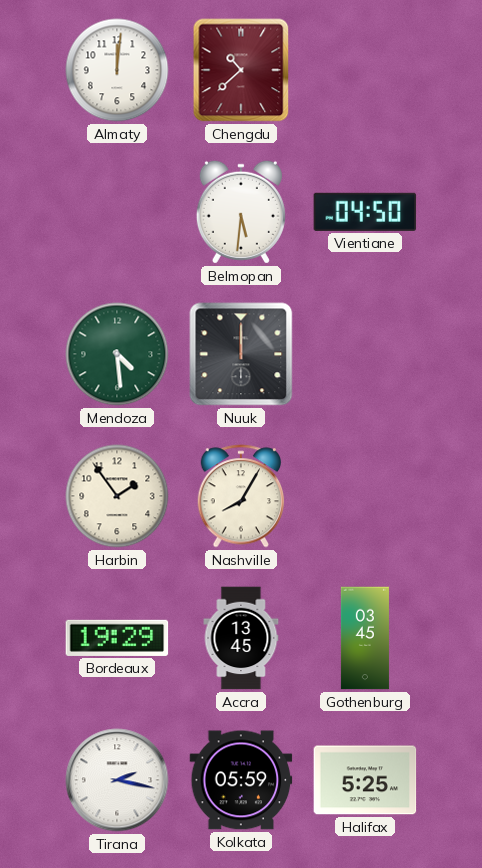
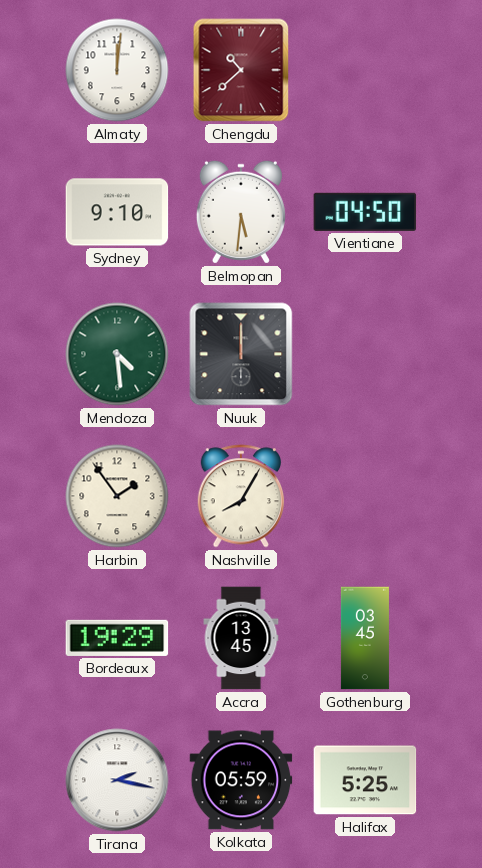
Sydney: none -> 9:10 (117, 212)
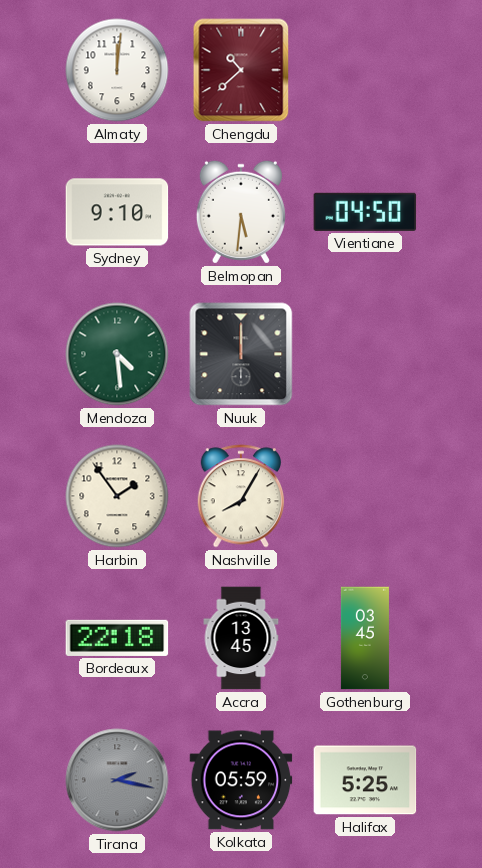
Bordeaux: 19:29 -> 22:18 (117, 638)
Tirana dial: white -> grey (117, 780)
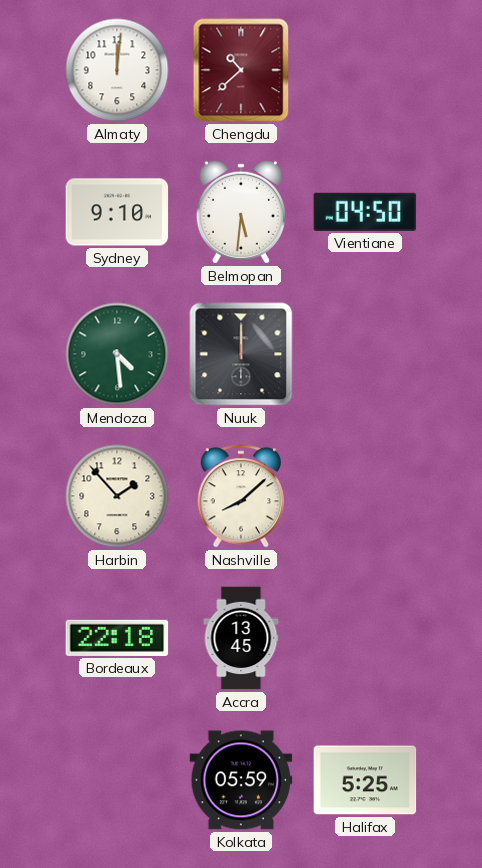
Harbin: 1:54 -> 1:53 (117, 496)
Nashville: 8:05 -> 8:08 (241, 496)
Gothenburg: 03:45 -> none (365, 638)
Tirana: 2:17 -> none (117, 780)
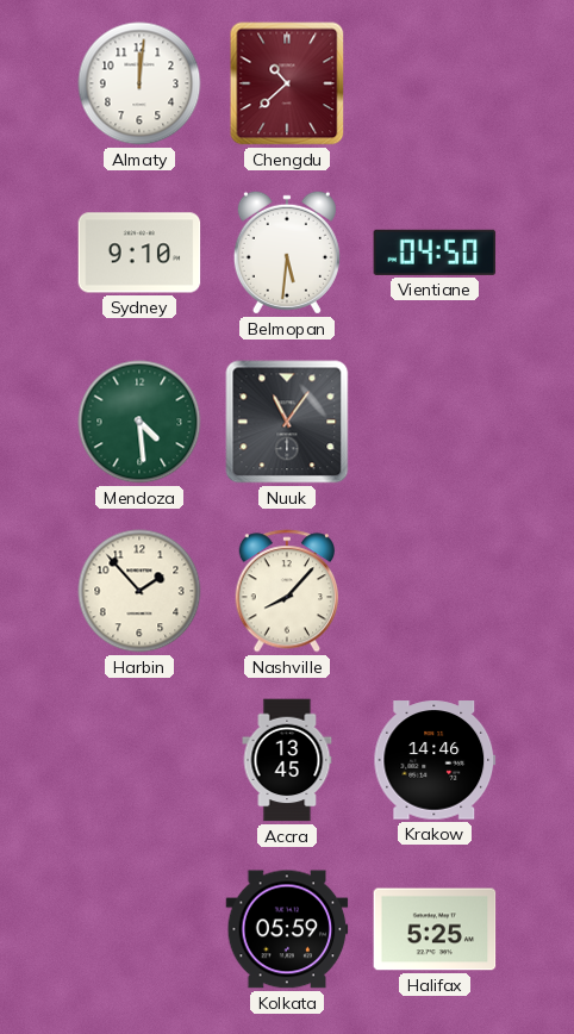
Nuuk: 12:00 -> 11:06 (287, 422)
Nashville: 8:08 -> 8:07 (287, 591)
Bordeaux: 22:18 -> none (117, 638)
Krakow: none -> 14:46 (435, 760)
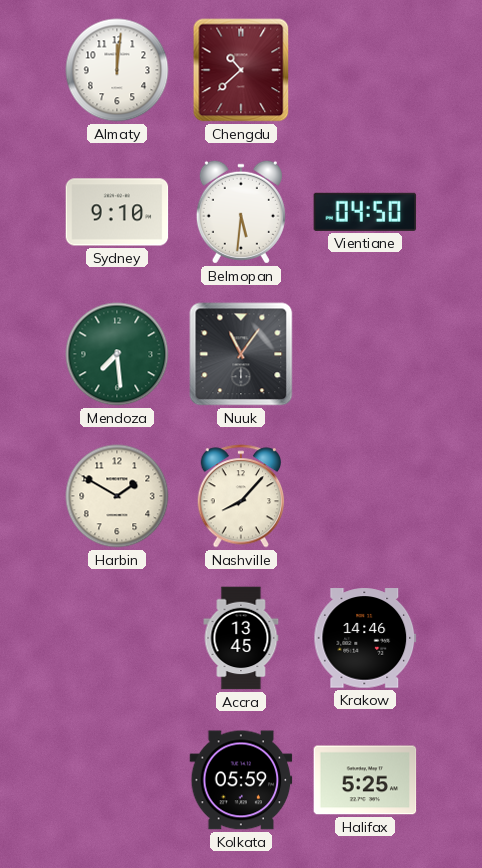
Mendoza: 4:29 -> 7:29 (117, 354)
Harbin: 1:53 -> 1:50 (117, 496)
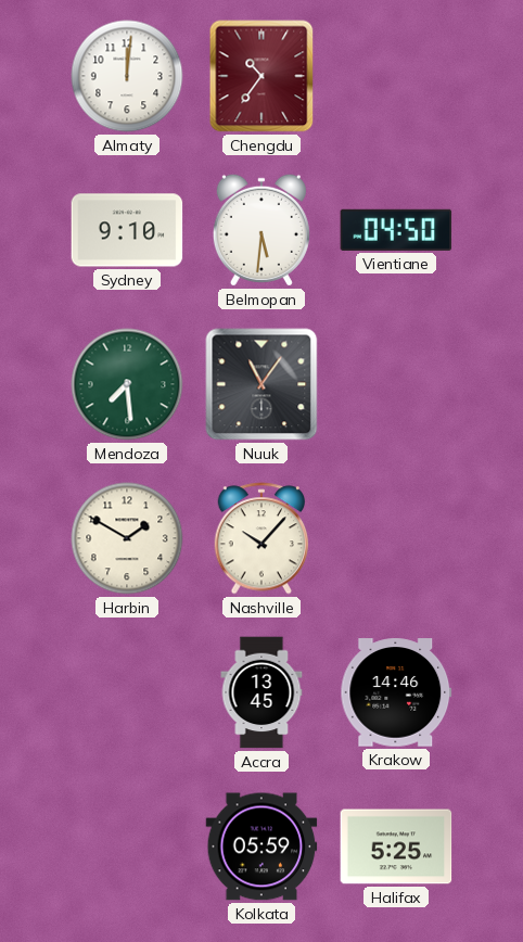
Chengdu: 10:38 -> 10:36 (261, 76)
Nashville: 8:07 -> 10:07 (261, 538)
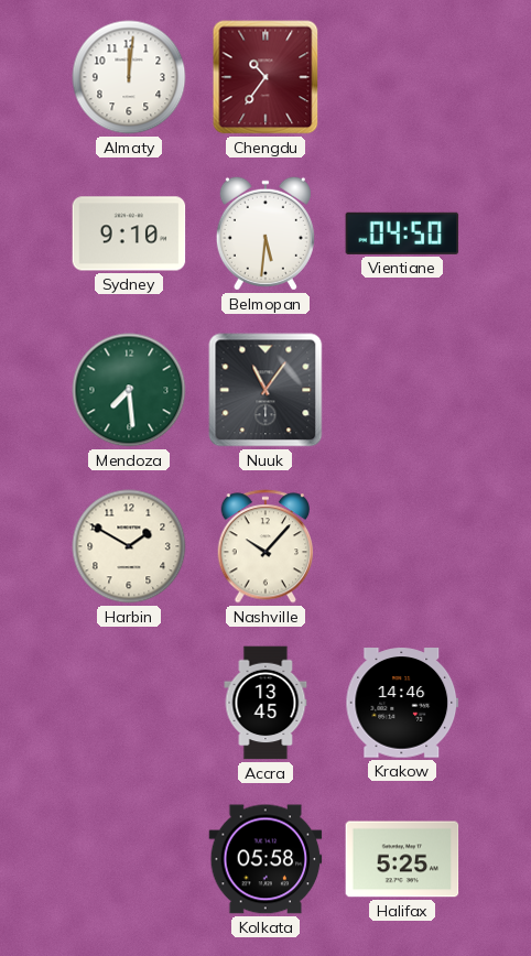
Kolkata: 05:59 -> 05:58 (265, 859)
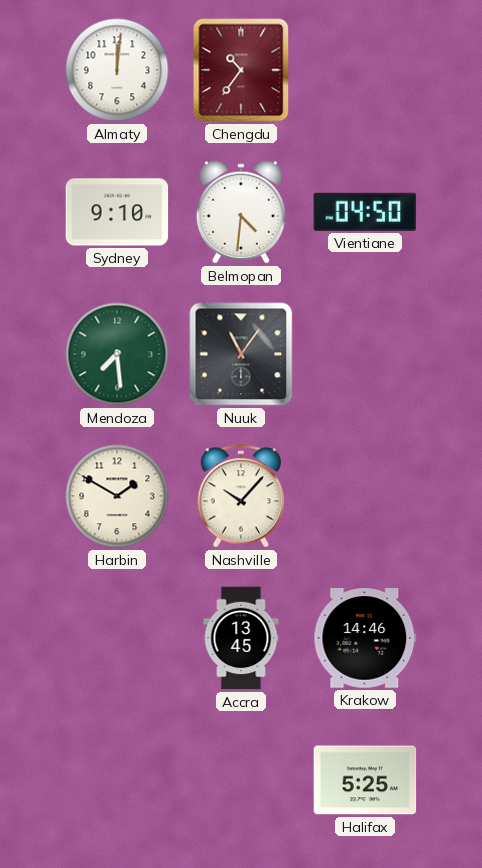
Belmopan: 5:31 -> 4:31 (241, 212)
Kolkata: 05:58 -> none (265, 859)
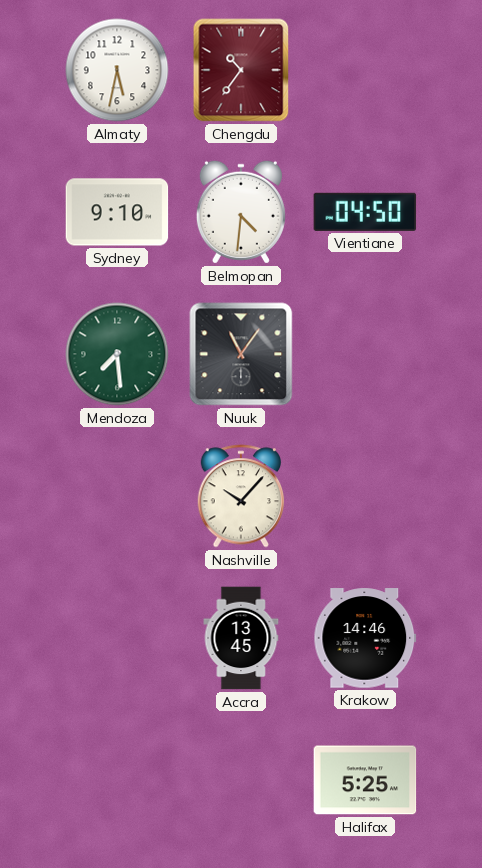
Almaty: 12:01 -> 5:32 (117, 70)
Harbin: 1:50 -> none (117, 496)
